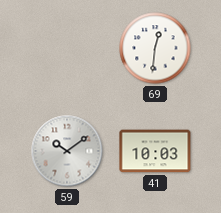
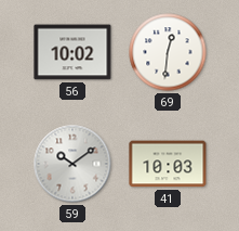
56: none -> 10:02 (72, 52)
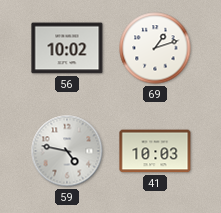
69: 12:31 -> 1:12 (155, 48)
59: 10:09 -> 4:47 (67, 151)
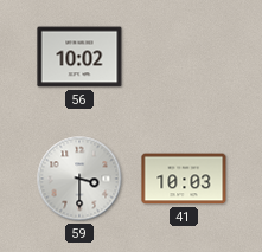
69: 1:12 -> none (155, 48)
59: 4:47 -> 3:30 (79, 179)
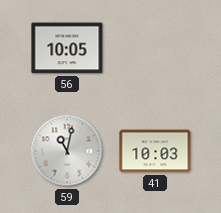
56: 10:02 -> 10:05 (67, 48)
59: 3:30 -> 11:02 (67, 151)
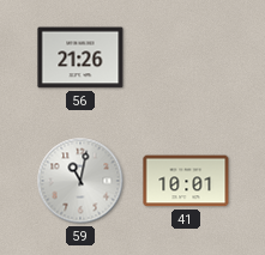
56: 10:05 -> 21:26 (80, 57)
41: 10:03 -> 10:01 (186, 181)
